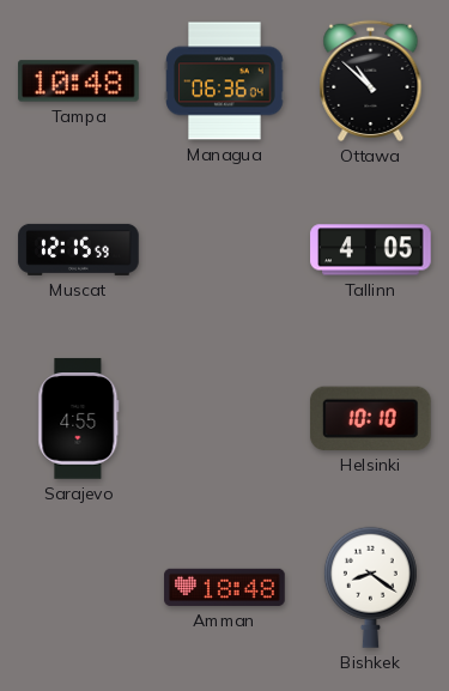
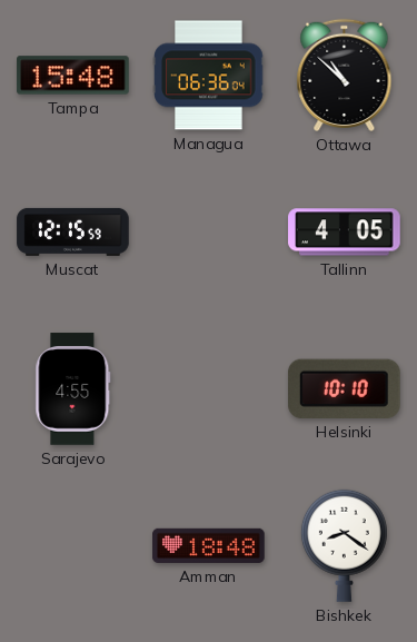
Tampa: 10:48 -> 15:48 (73, 76)
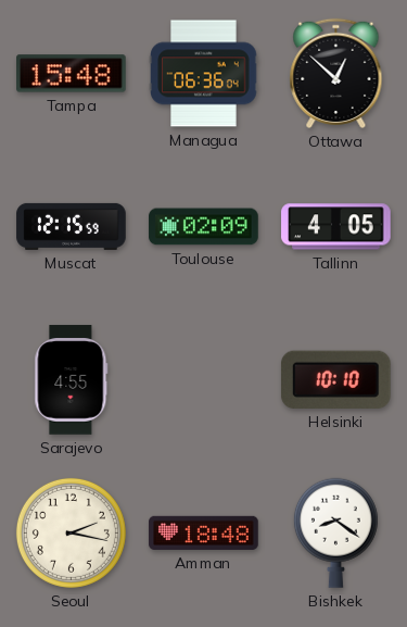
Ottawa: 10:52 -> 12:52 (336, 73)
Toulouse: none -> 02:09 (204, 227)
Seoul: none -> 2:17 (71, 532)
